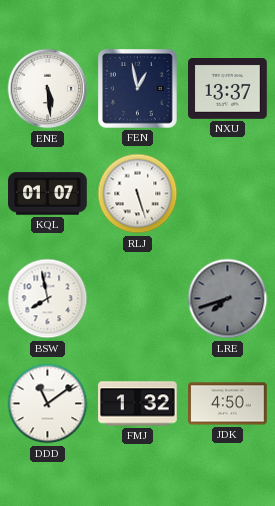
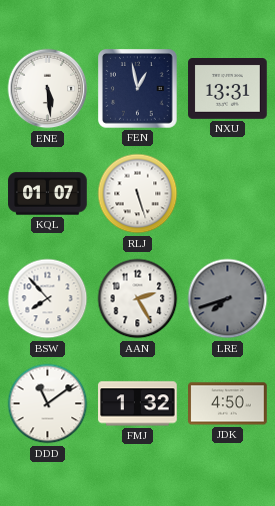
NXU: 13:37 -> 13:31 (228, 89)
BSW: 7:58 -> 7:53 (48, 299)
AAN: none -> 2:25 (138, 299)
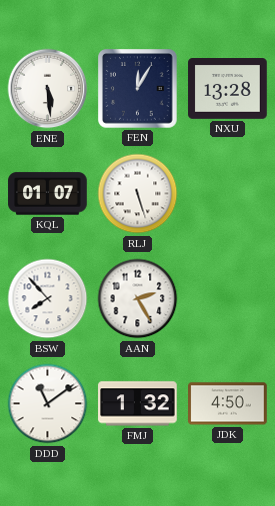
FEN: 12:58 -> 12:05 (138, 89)
NXU: 13:31 -> 13:28 (228, 89)
LRE: 7:42 -> none (228, 299)
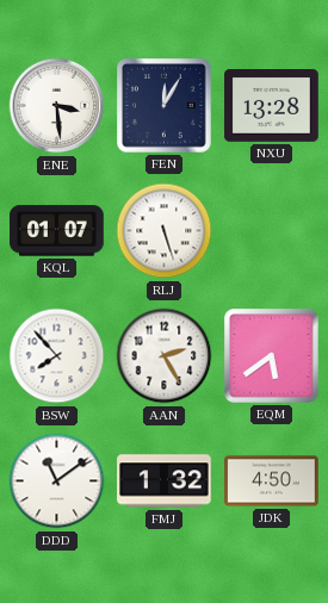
ENE: 5:29 -> 3:29 (57, 106)
EQM: none -> 5:39 (272, 356)
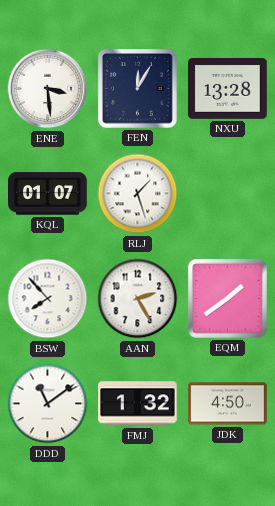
RLJ: 5:27 -> 1:27 (138, 194)
EQM: 5:39 -> 1:39 (228, 299)
